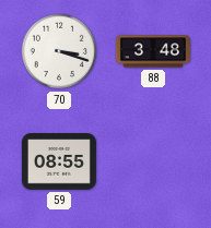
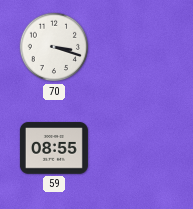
88: 3:48 -> none (153, 51)
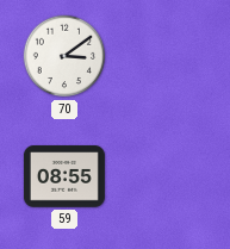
70: 3:18 -> 3:09 (64, 56)
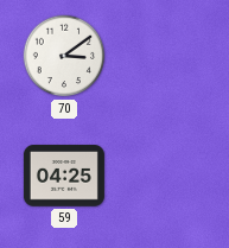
59: 08:55 -> 04:25 (64, 176)
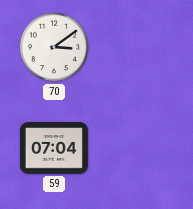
59: 04:25 -> 07:04 (54, 148)
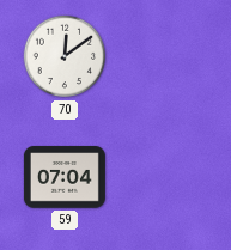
70: 3:09 -> 12:09 (65, 56)
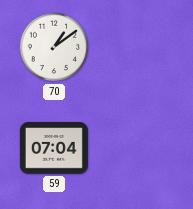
70: 12:09 -> 1:09 (54, 47)
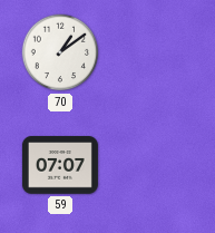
59: 07:04 -> 07:07 (60, 165)
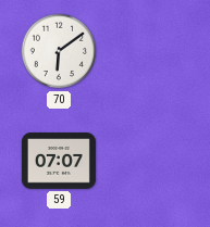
70: 1:09 -> 6:09 (59, 51)
